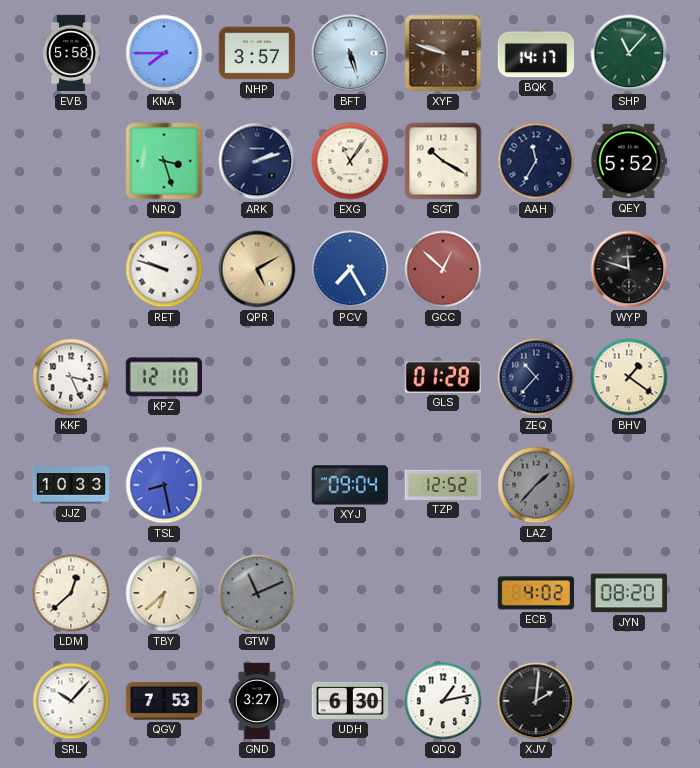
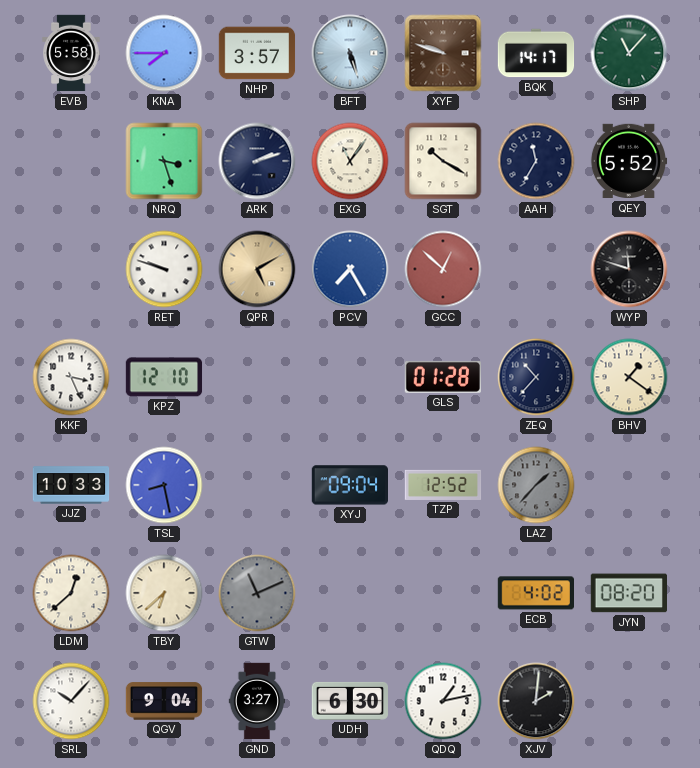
QGV: 7:53 -> 9:04 (164, 701)
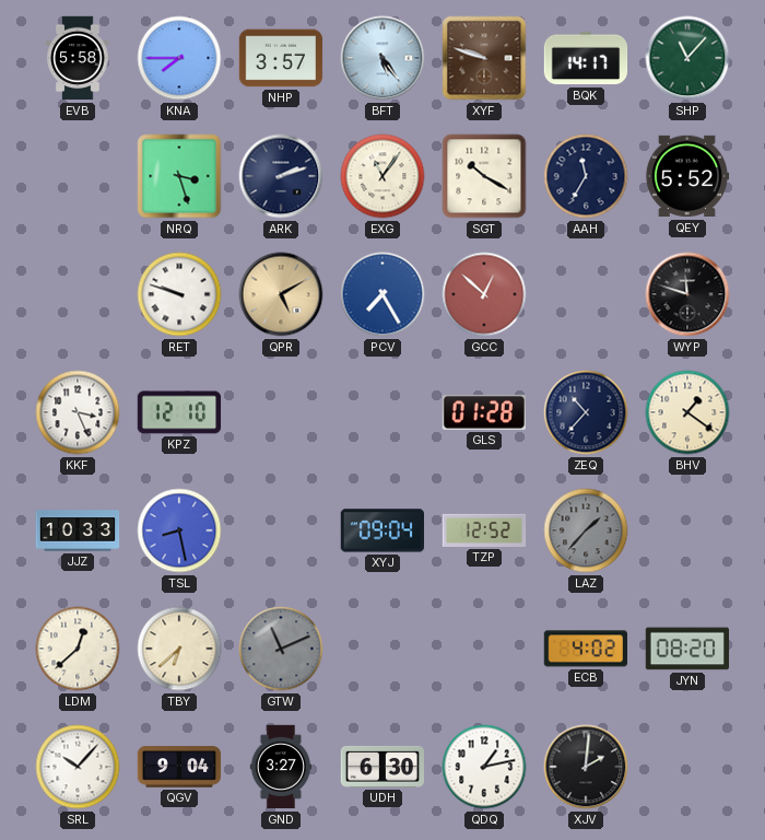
BFT: 5:27 -> 5:24 (382, 58)
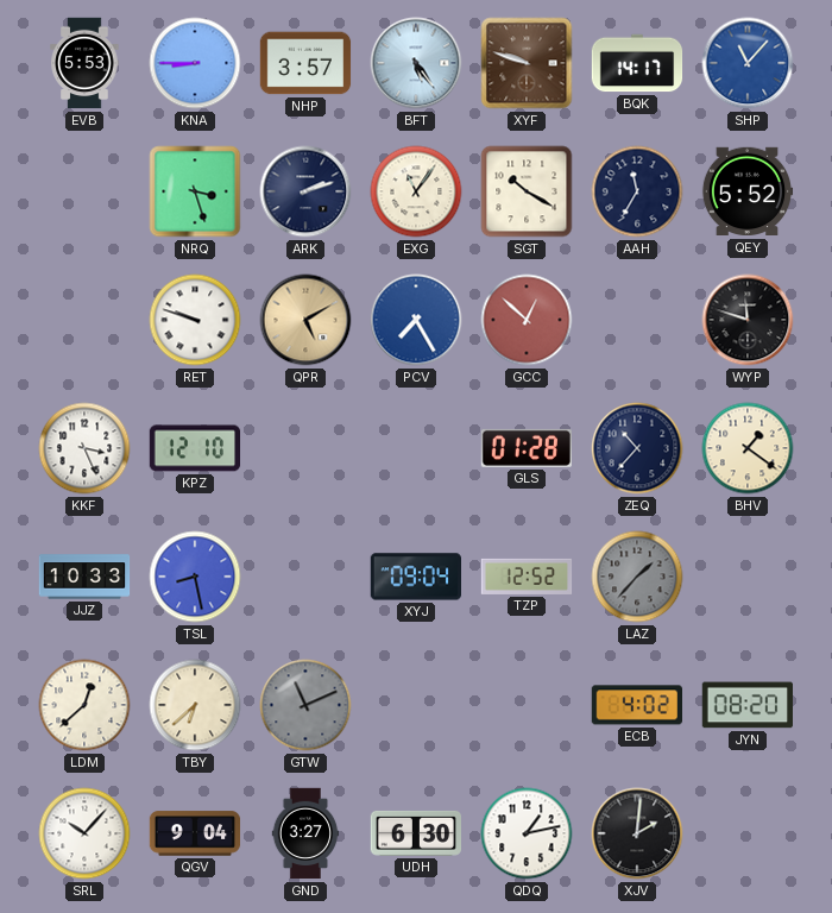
EVB: 5:58 -> 5:53 (84, 63)
KNA: 7:45 -> 8:45 (195, 63)
SHP dial: green -> blue (748, 63)
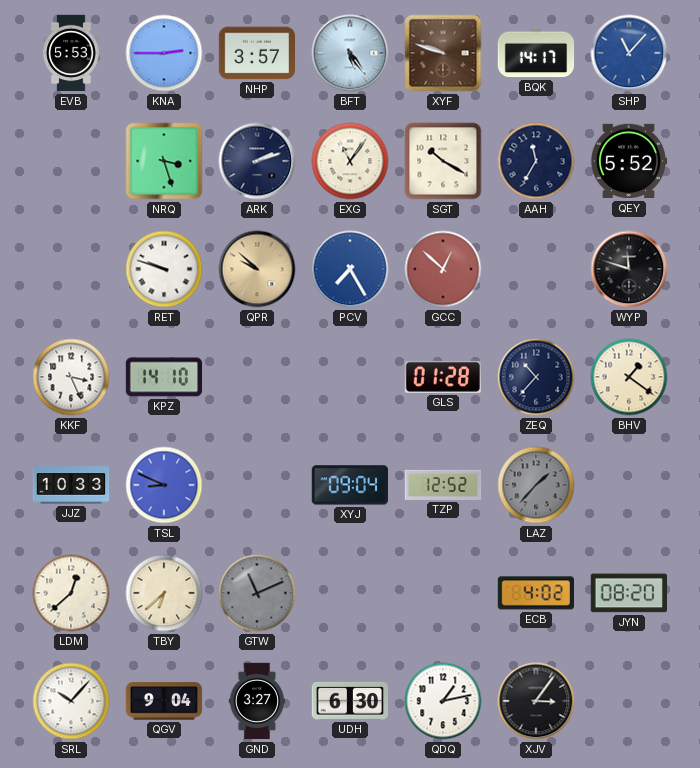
KNA: 8:45 -> 2:45 (164, 53)
QPR: 5:10 -> 9:52 (257, 269)
KPZ: 12:10 -> 14:10 (164, 377)
TSL: 8:28 -> 8:49 (164, 485)
XJV: 2:01 -> 3:06 (536, 701)
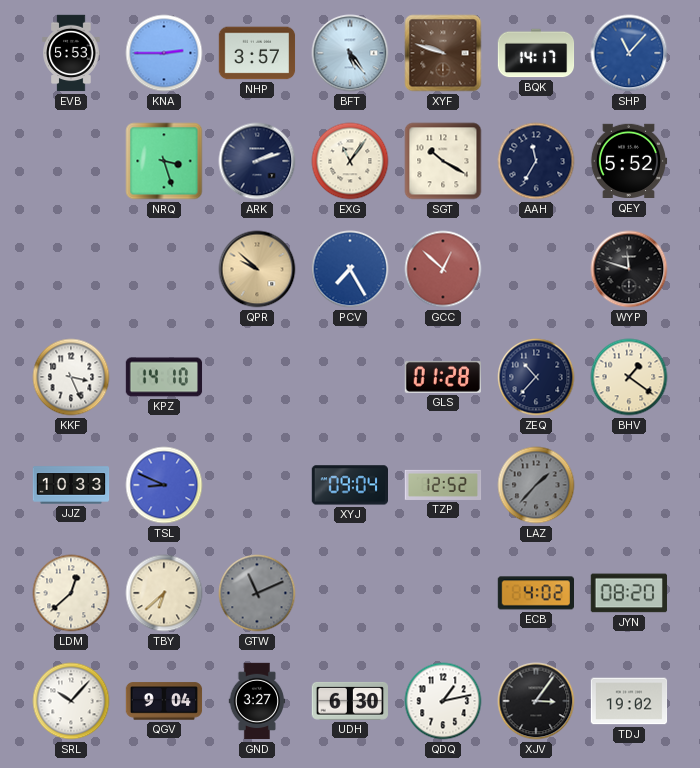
RET: 9:48 -> none (164, 269)
TDJ: none -> 19:02 (629, 701)
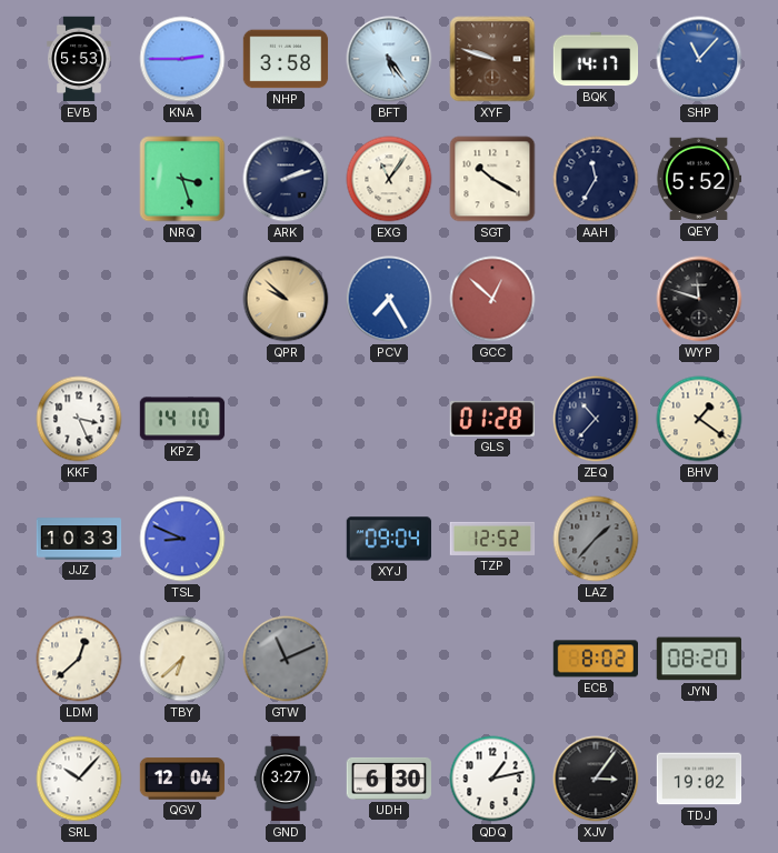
NHP: 3:57 -> 3:58 (286, 59)
ECB: 4:02 -> 8:02 (595, 659)
QGV: 9:04 -> 12:04 (182, 779)
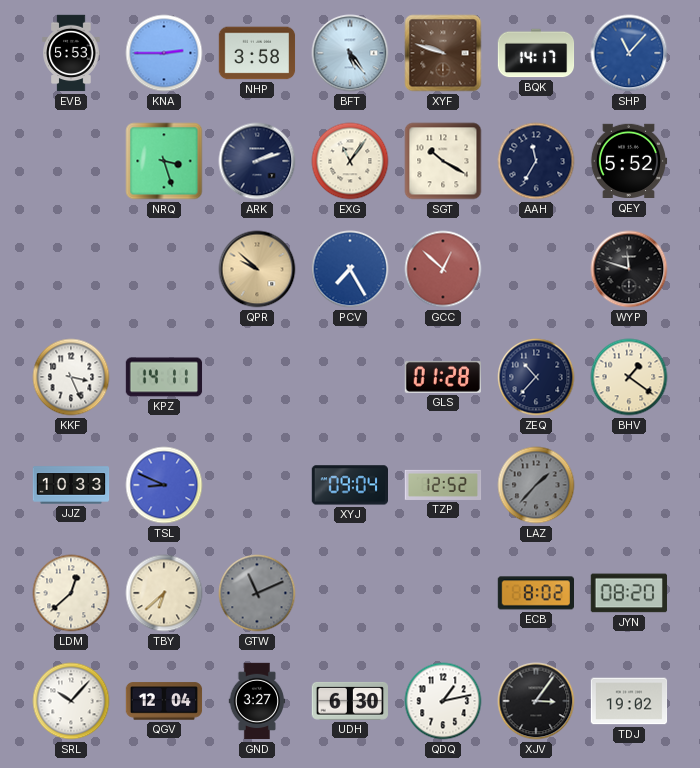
KPZ: 14:10 -> 14:11 (164, 377)
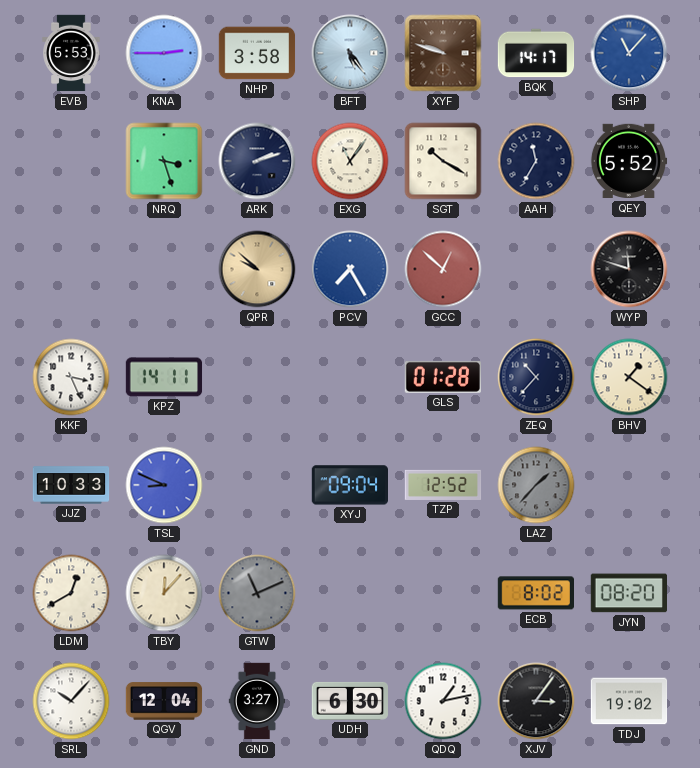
LDM: 12:38 -> 12:40 (71, 593)
TBY: 6:38 -> 12:07 (164, 593)
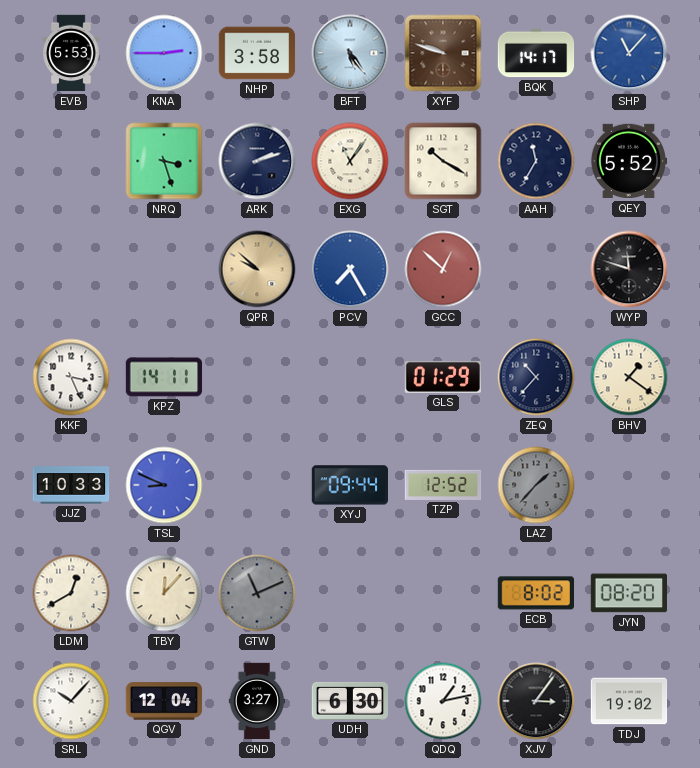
GLS: 01:28 -> 01:29 (442, 377)
XYJ: 09:04 -> 09:44 (349, 485)
